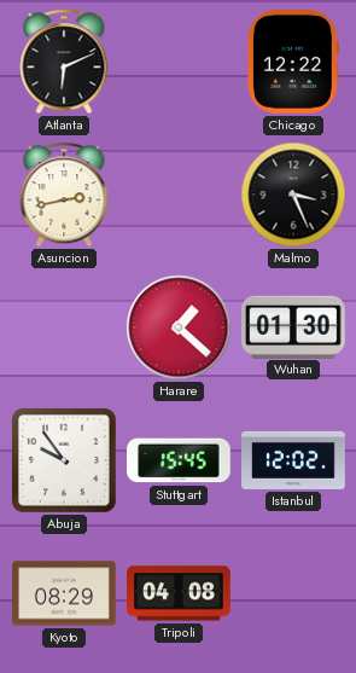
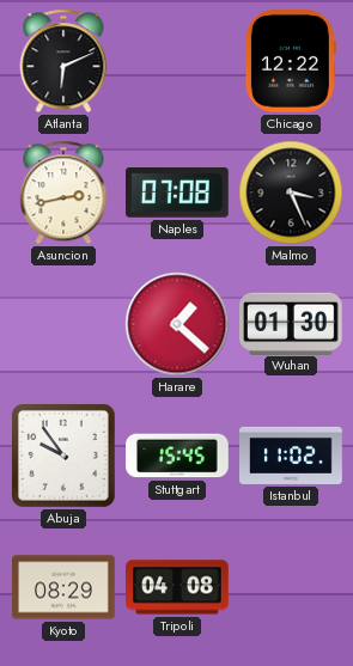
Naples: none -> 07:08 (178, 194)
Istanbul: 12:02 -> 11:02 (291, 456)
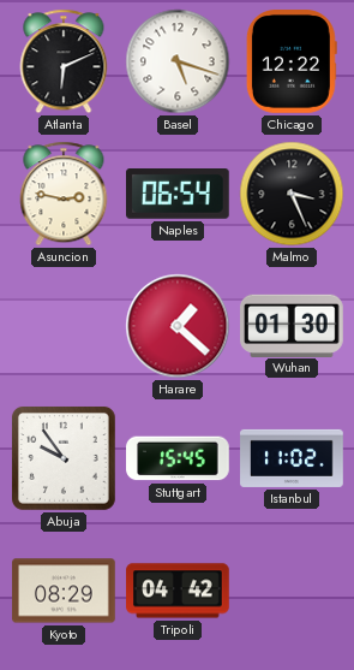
Basel: none -> 5:18 (178, 61)
Asuncion: 2:43 -> 2:47 (64, 194)
Naples: 07:08 -> 06:54 (179, 195)
Tripoli: 04:08 -> 04:42 (178, 591)
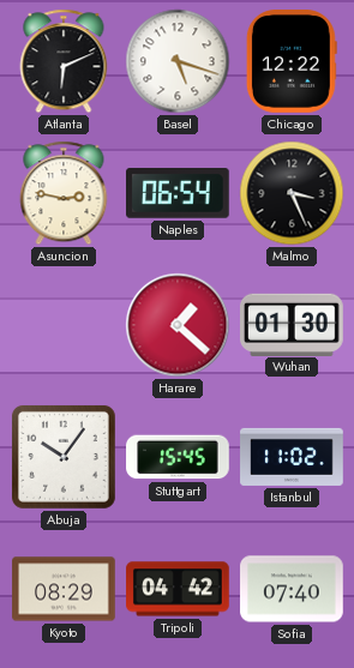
Abuja: 9:54 -> 10:06 (64, 457)
Sofia: none -> 07:40 (292, 589)
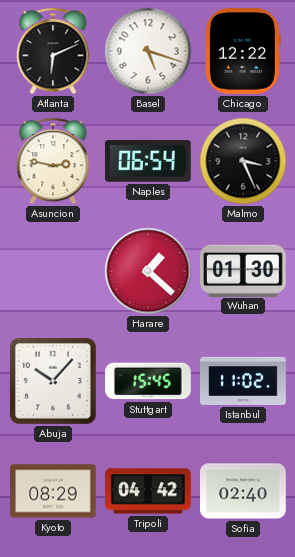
Abuja: 10:06 -> 10:07 (53, 381)
Sofia: 07:40 -> 02:40 (243, 491)
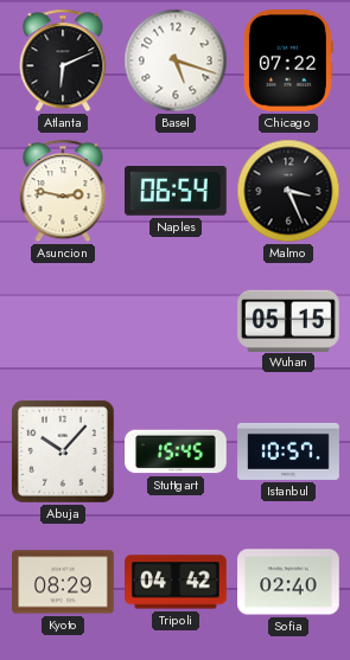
Chicago: 12:22 -> 07:22 (288, 62)
Harare: 1:22 -> none (148, 271)
Wuhan: 01:30 -> 05:15 (289, 320)
Istanbul: 11:02 -> 10:57 (288, 451)
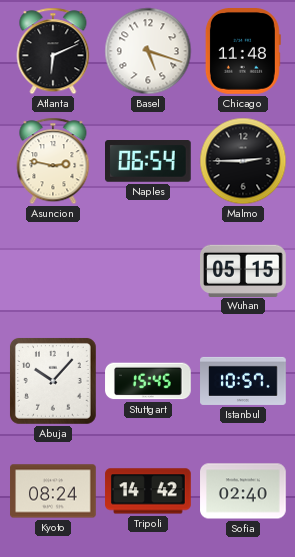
Chicago: 07:22 -> 11:48 (243, 52)
Malmo: 3:26 -> 2:45 (243, 161)
Kyoto: 08:29 -> 08:24 (53, 491)
Tripoli: 04:42 -> 14:42 (148, 491)
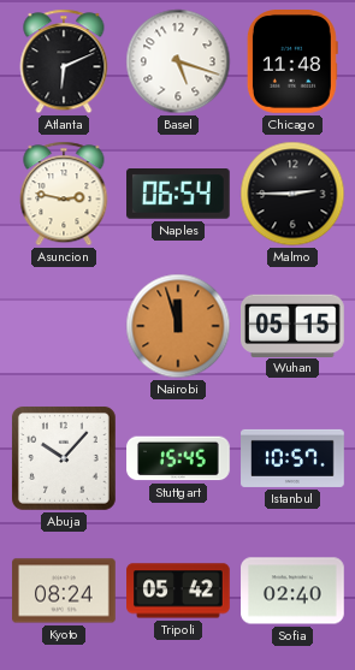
Nairobi: none -> 11:57 (178, 326)
Tripoli: 14:42 -> 05:42 (178, 591)
